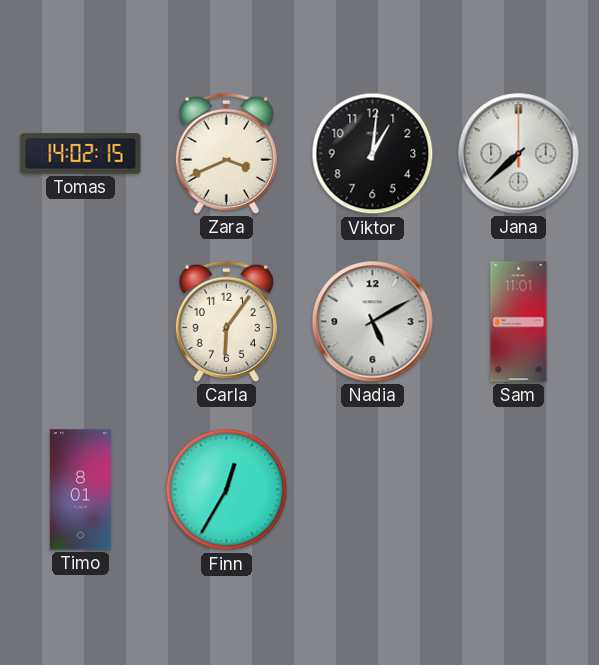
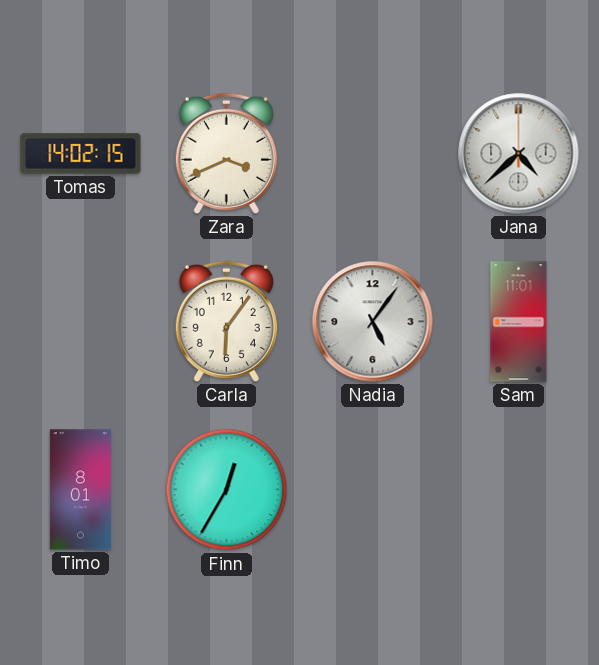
Viktor: 1:01 -> none (373, 154)
Jana: 7:38 -> 4:38 (519, 154)
Nadia: 5:10 -> 5:06 (373, 322)
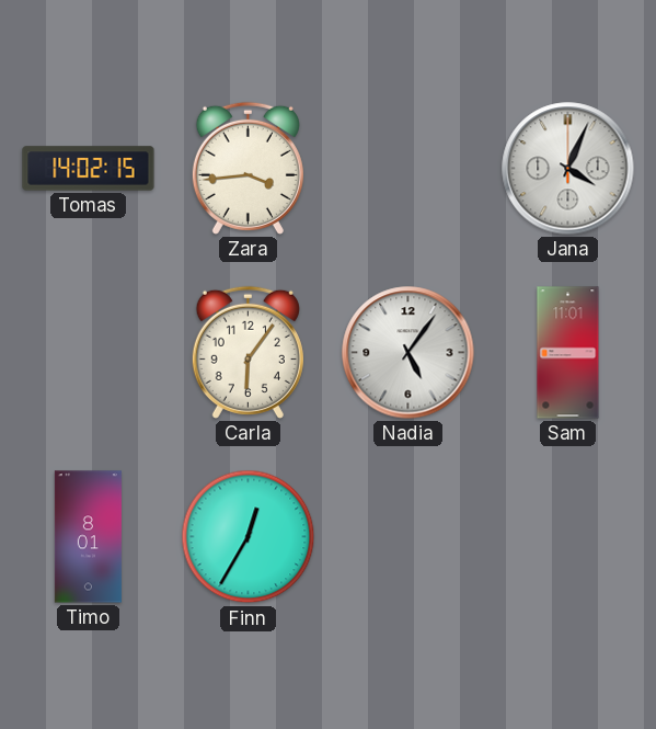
Zara: 3:41 -> 3:44 (248, 168)
Jana: 4:38 -> 4:04 (568, 169)
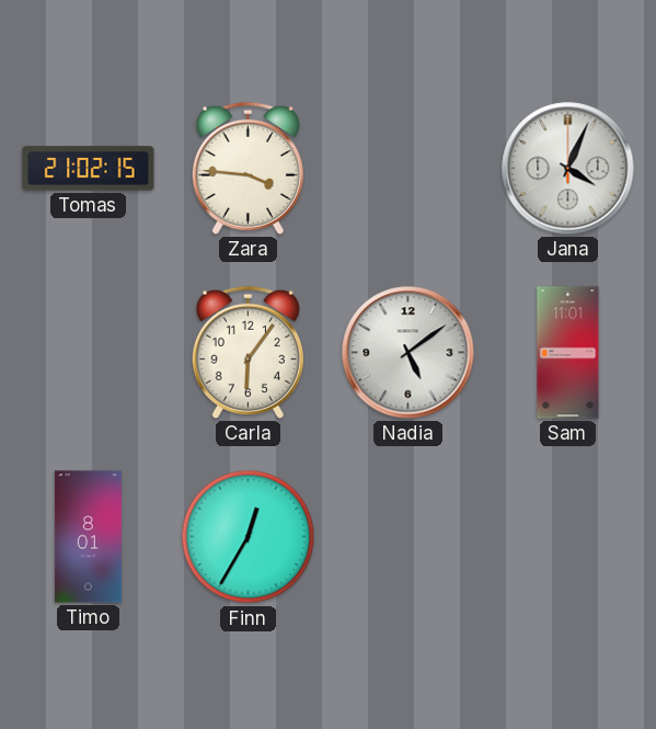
Tomas: 14:02 -> 21:02 (89, 169)
Zara: 3:44 -> 3:46 (248, 168)
Nadia: 5:06 -> 5:09 (408, 353)
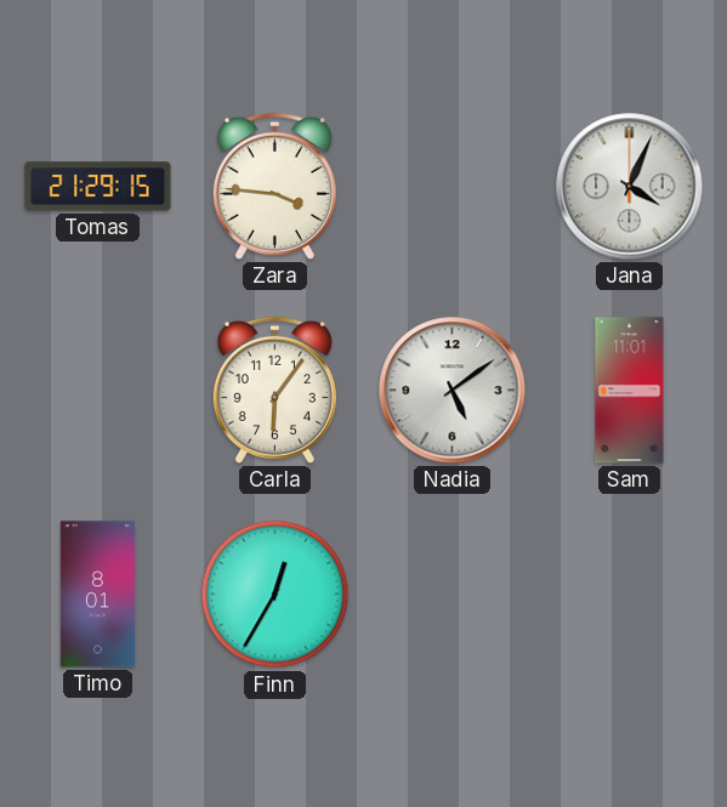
Tomas: 21:02 -> 21:29 (98, 187)
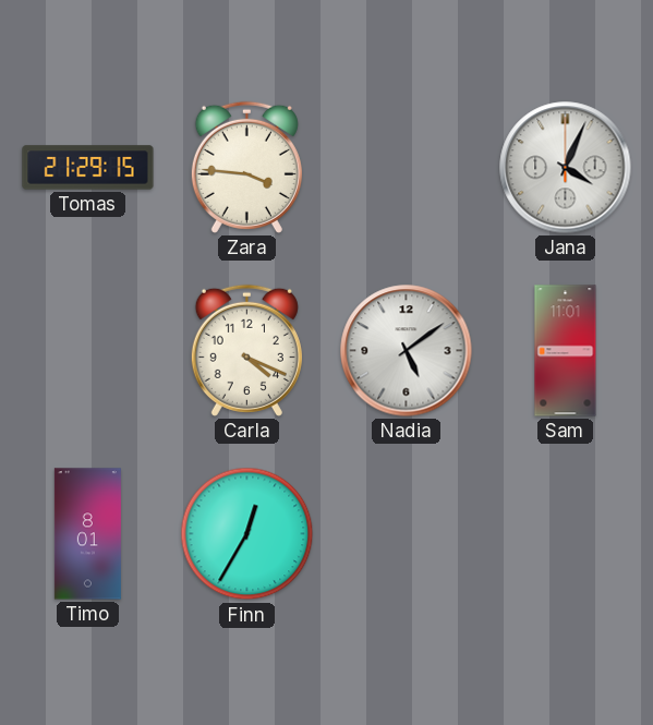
Carla: 6:06 -> 4:19 (246, 350)
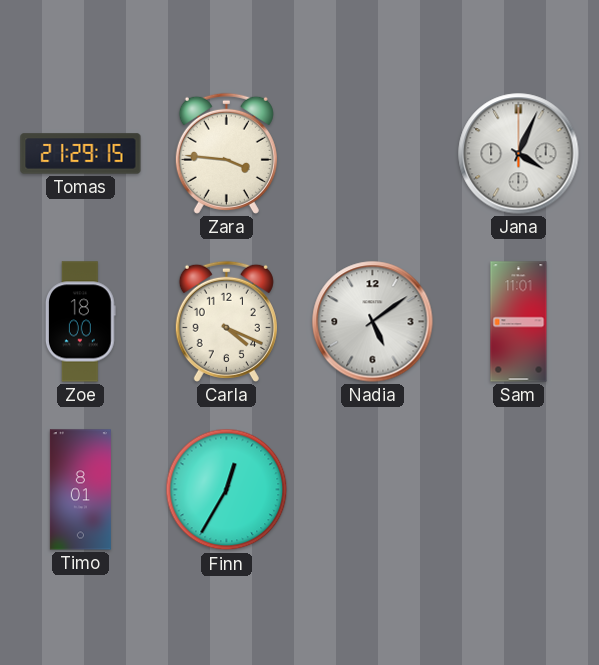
Zoe: none -> 18:00 (81, 322)
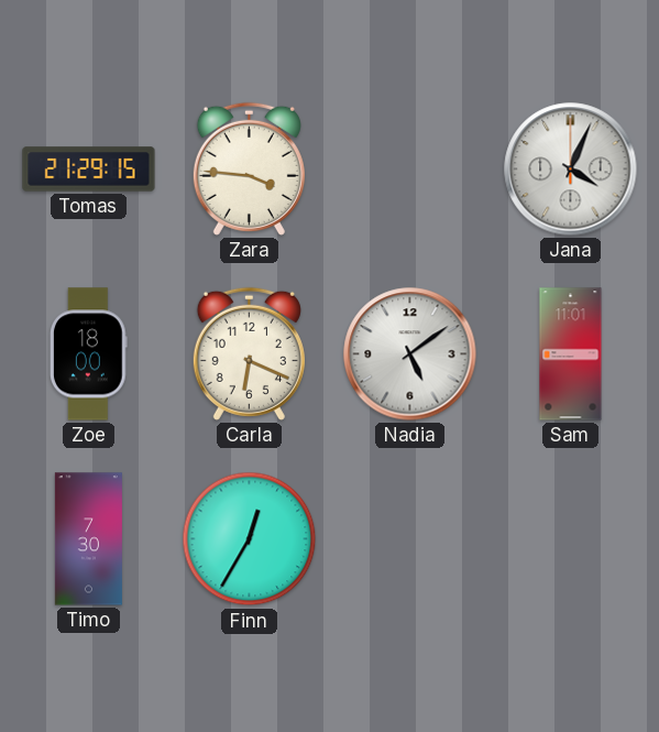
Carla: 4:19 -> 6:19 (249, 353)
Timo: 8:01 -> 7:30 (88, 539)
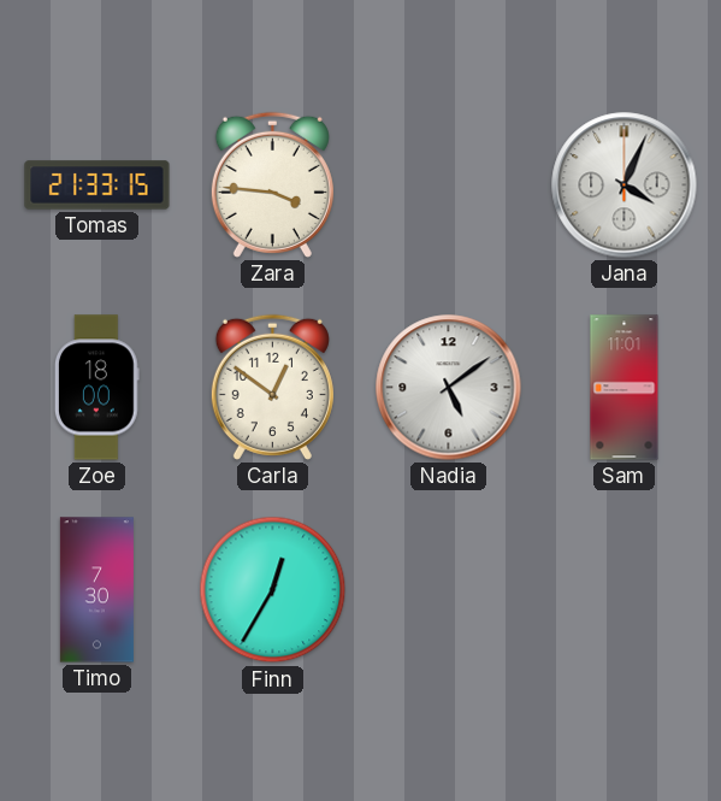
Tomas: 21:29 -> 21:33 (97, 185)
Carla: 6:19 -> 12:51 (272, 387)
